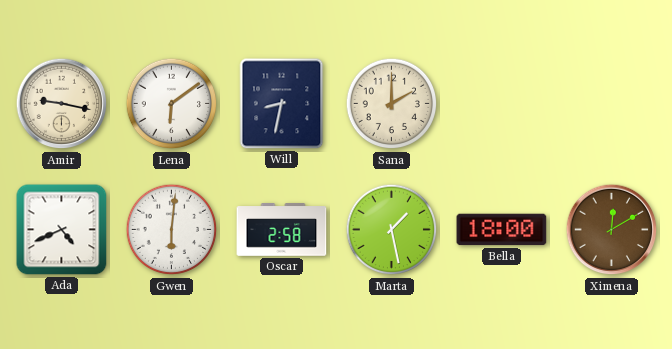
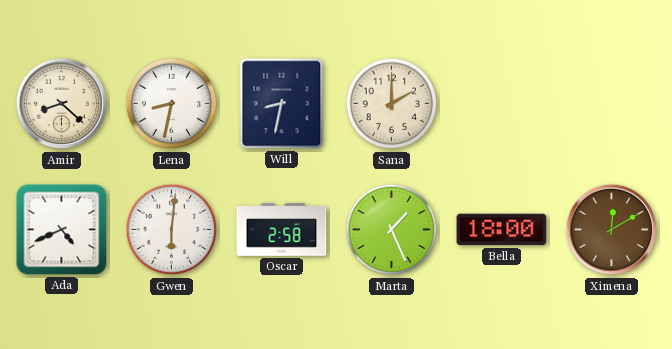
Amir: 9:17 -> 8:22 (62, 104)
Lena: 6:09 -> 8:32 (172, 104)
Marta: 1:28 -> 1:26 (392, 230)
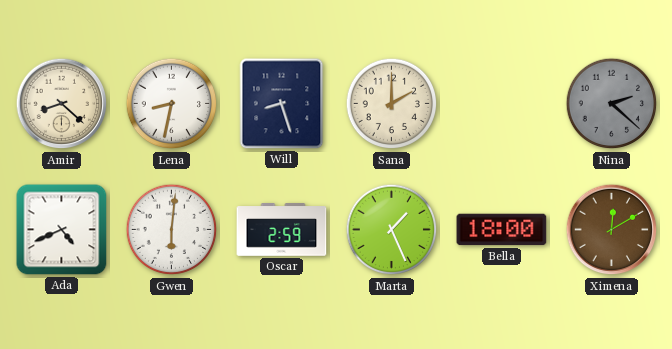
Will: 8:32 -> 8:27 (282, 104)
Nina: none -> 2:22 (612, 104)
Oscar: 2:58 -> 2:59 (282, 230)
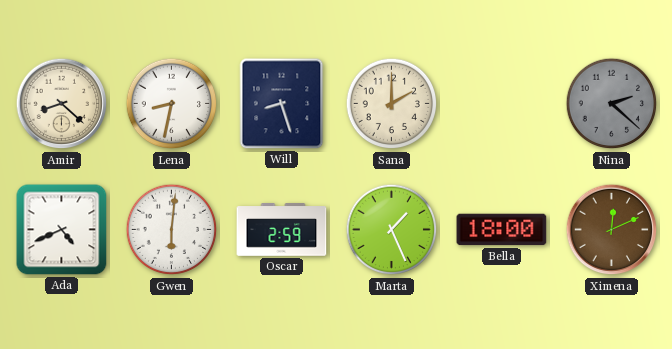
Ximena: 12:10 -> 12:11 (612, 230)
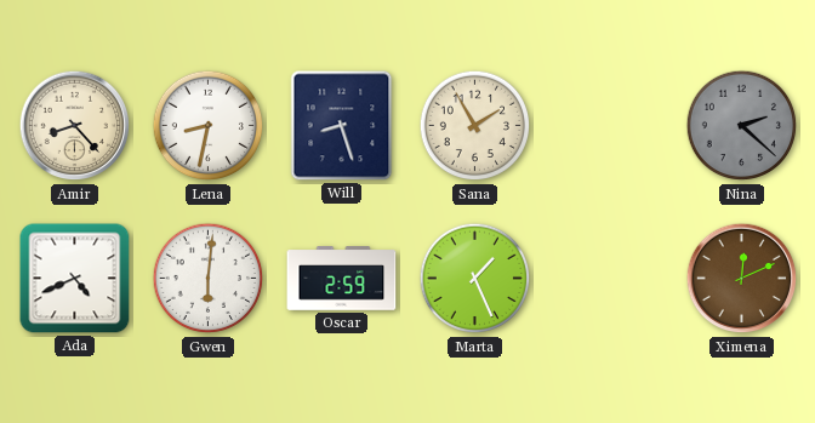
Amir: 8:22 -> 8:23 (75, 126)
Sana: 2:00 -> 1:55 (475, 126)
Bella: 18:00 -> none (502, 230)
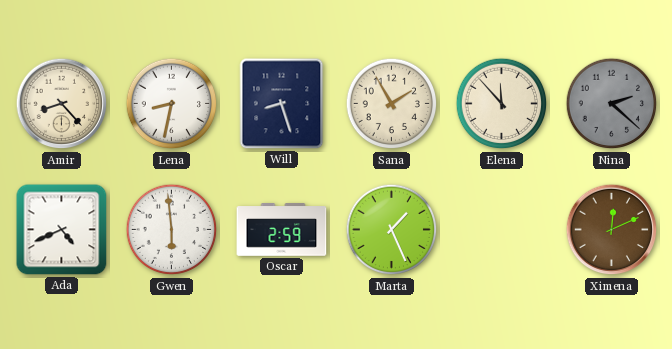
Elena: none -> 11:53 (502, 104)
Gwen: 6:01 -> 5:59 (172, 230)
